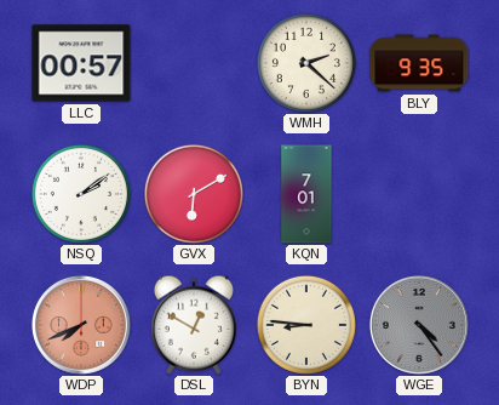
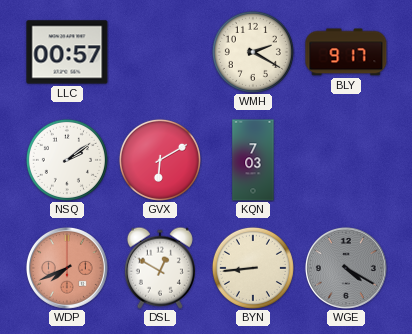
WMH: 2:22 -> 2:20 (253, 52)
BLY: 9:35 -> 9:17 (346, 52)
KQN: 7:01 -> 7:03 (253, 160)
BYN: 8:46 -> 8:44 (253, 268)
WGE: 4:24 -> 4:20 (346, 268)
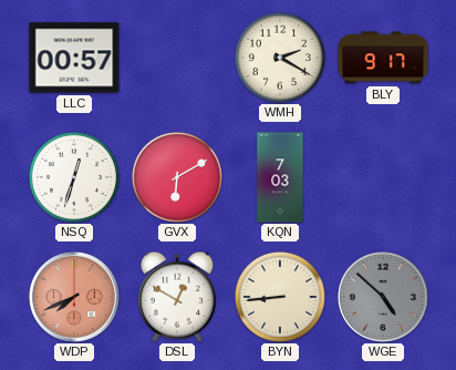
NSQ: 2:09 -> 12:33 (74, 177)
WGE: 4:20 -> 4:52 (383, 297)
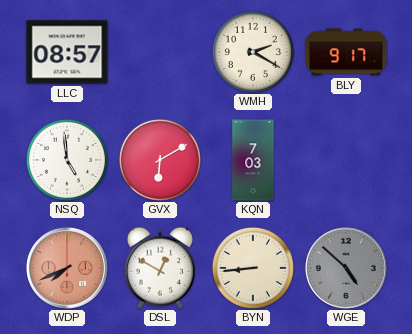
LLC: 00:57 -> 08:57 (67, 52)
NSQ: 12:33 -> 4:59 (67, 160)
